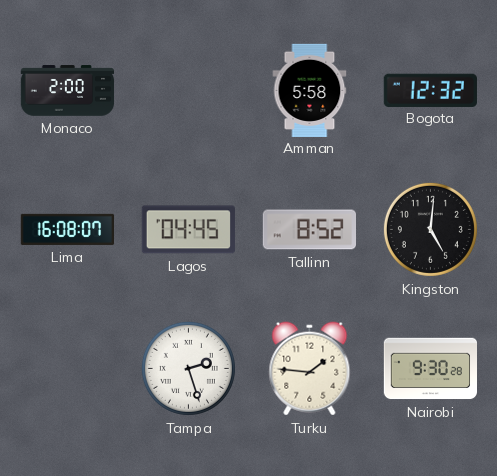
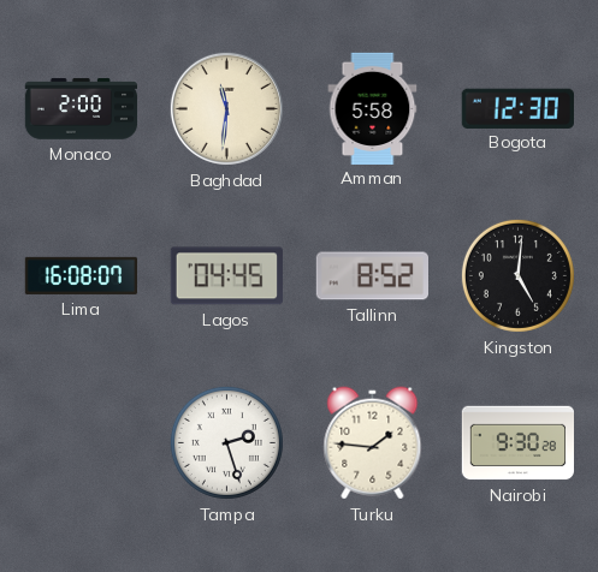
Baghdad: none -> 11:31 (226, 108)
Bogota: 12:32 -> 12:30 (517, 108)
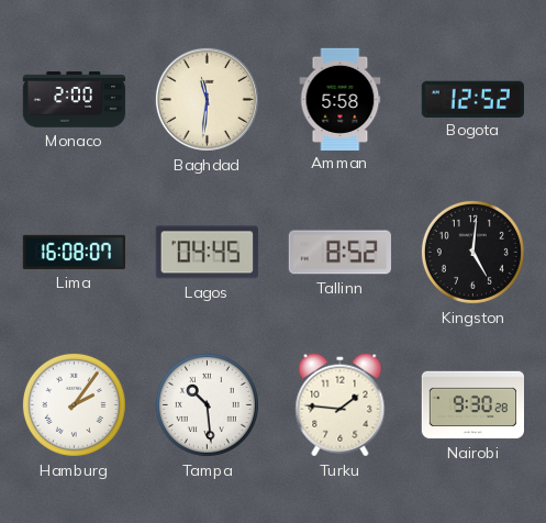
Bogota: 12:30 -> 12:52 (472, 99)
Hamburg: none -> 2:06 (74, 404)
Tampa: 2:27 -> 10:29 (207, 404)
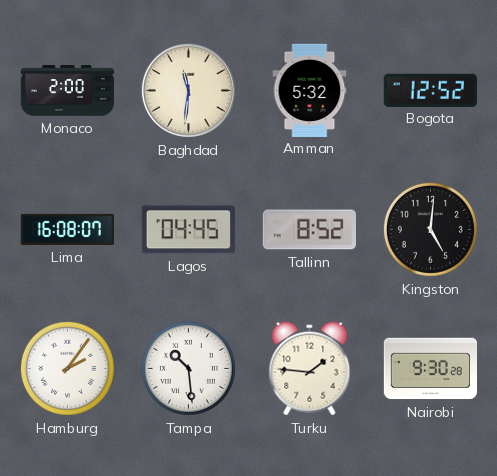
Amman: 5:58 -> 5:32 (310, 90)
